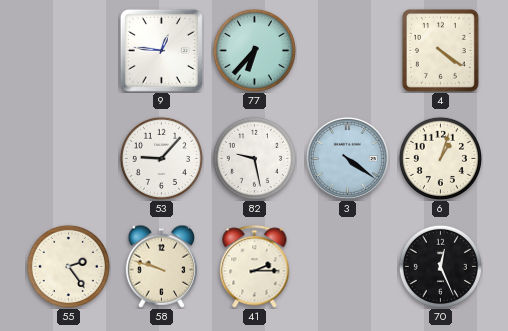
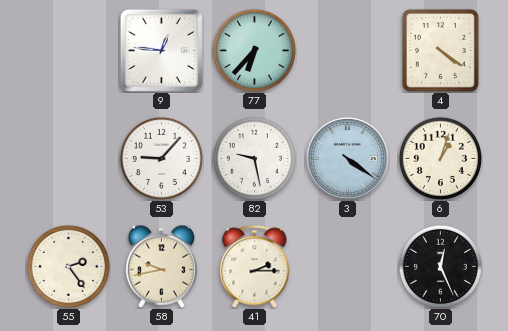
58: 9:48 -> 9:43 (162, 266)
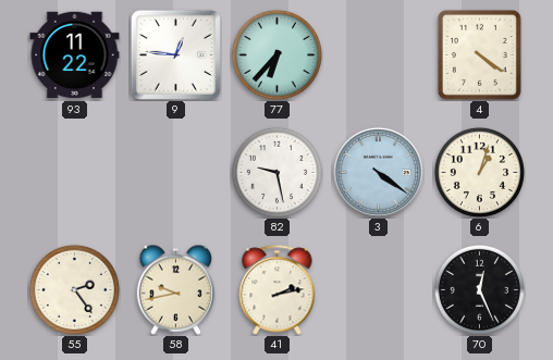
93: none -> 11:22 (75, 55)
53: 9:07 -> none (161, 158)
41: 2:15 -> 2:13 (278, 290)
